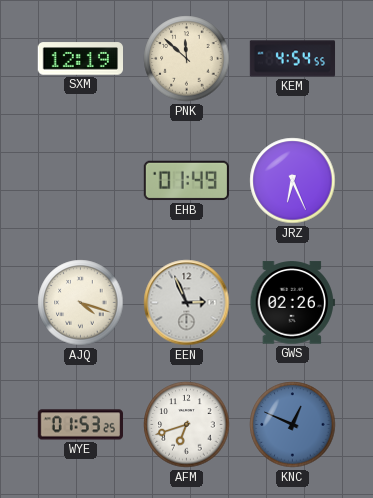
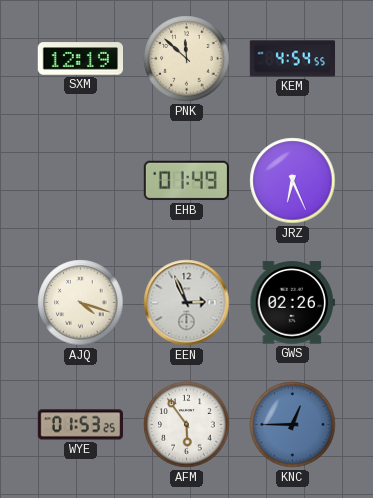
AFM: 6:42 -> 5:54 (187, 425)
KNC: 12:49 -> 12:45 (293, 425)
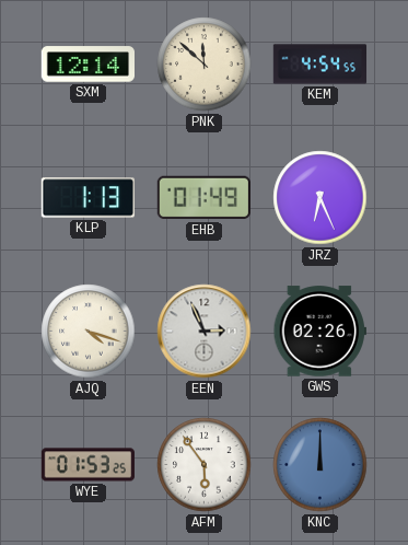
SXM: 12:19 -> 12:14 (88, 65)
KLP: none -> 1:13 (88, 198)
KNC: 12:45 -> 12:00 (320, 465)
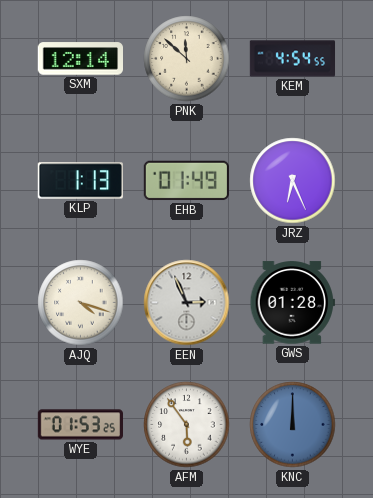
GWS: 02:26 -> 01:28 (292, 303)
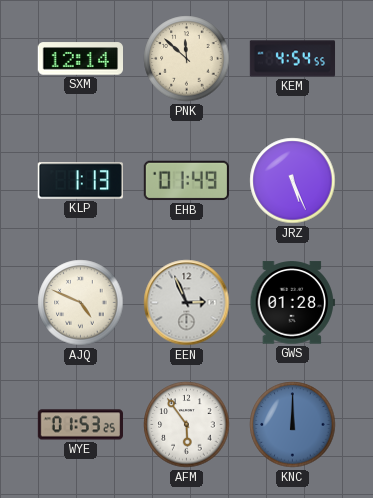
JRZ: 6:26 -> 5:26 (293, 181)
AJQ: 4:18 -> 4:49 (81, 303)
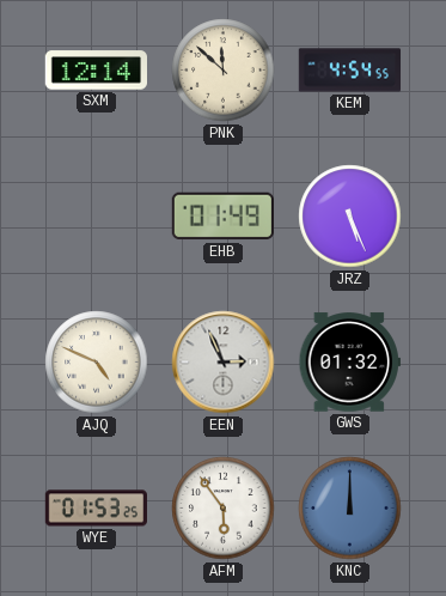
KLP: 1:13 -> none (80, 181)
GWS: 01:28 -> 01:32 (349, 363)
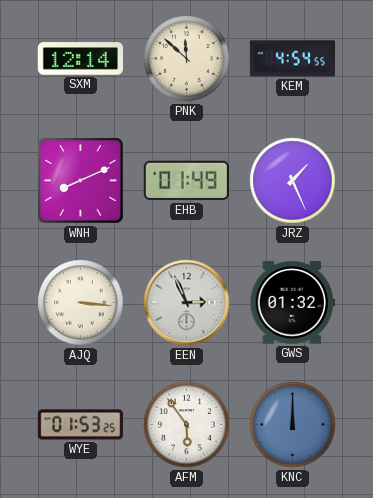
WNH: none -> 8:11 (81, 181)
JRZ: 5:26 -> 1:26 (293, 181)
AJQ: 4:49 -> 3:16 (81, 303)
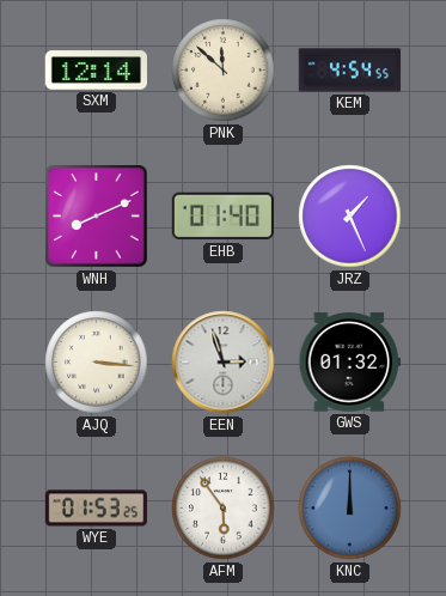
EHB: 01:49 -> 01:40 (222, 217)
EEN: 2:56 -> 2:57 (224, 363)
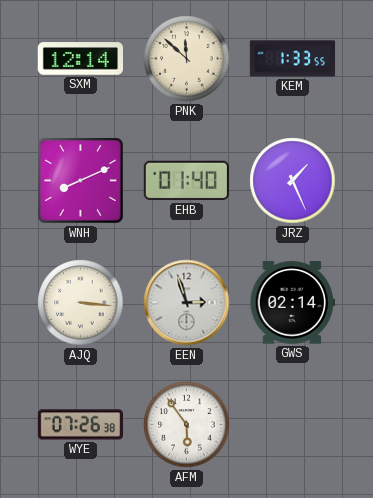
KEM: 4:54 -> 1:33 (293, 59)
GWS: 01:32 -> 02:14 (292, 303)
WYE: 01:53 -> 07:26 (81, 425)
KNC: 12:00 -> none (350, 509)
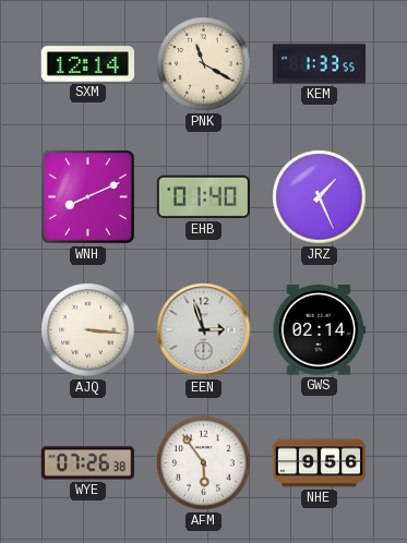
PNK: 11:52 -> 11:20 (204, 64)
NHE: none -> 9:56 (320, 463)
